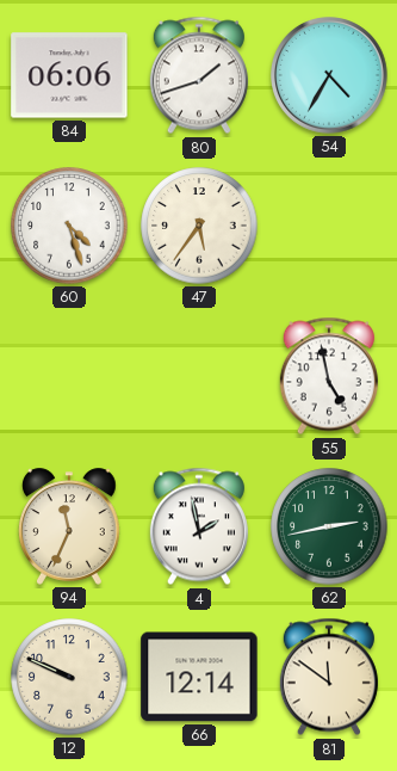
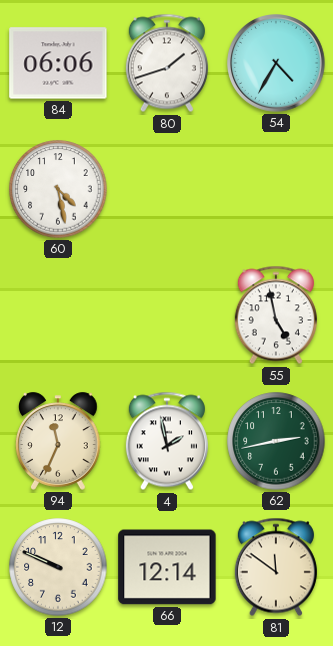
60: 4:27 -> 4:28 (58, 189)
47: 5:36 -> none (199, 226)
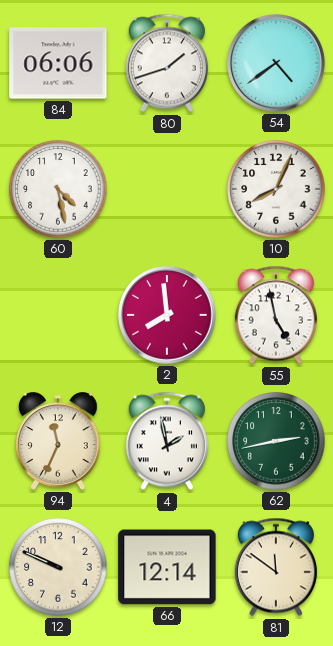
54: 4:35 -> 4:39 (276, 63)
10: none -> 8:04 (276, 189)
2: none -> 7:59 (167, 315)
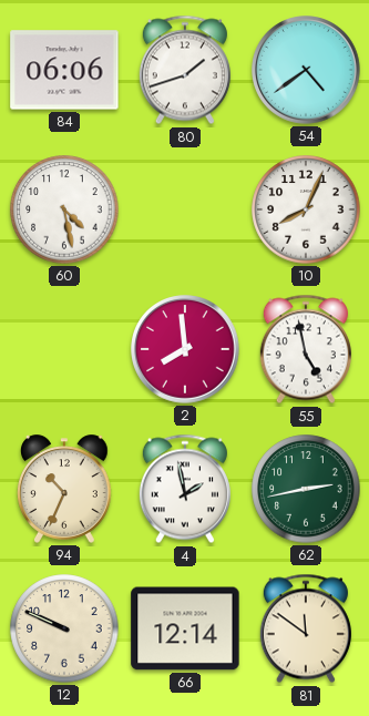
94: 11:34 -> 10:34 (65, 489)
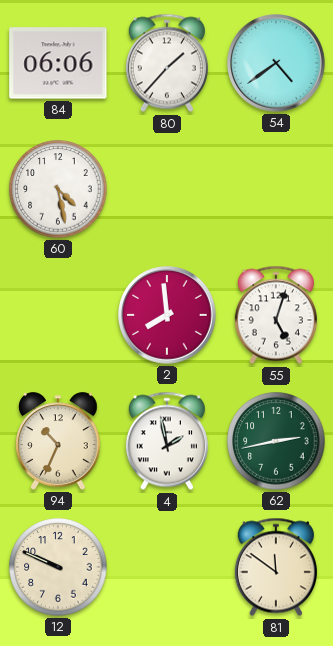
80: 1:42 -> 1:37 (167, 63)
10: 8:04 -> none (306, 209)
55: 4:58 -> 5:03 (276, 315)
66: 12:14 -> none (185, 628)
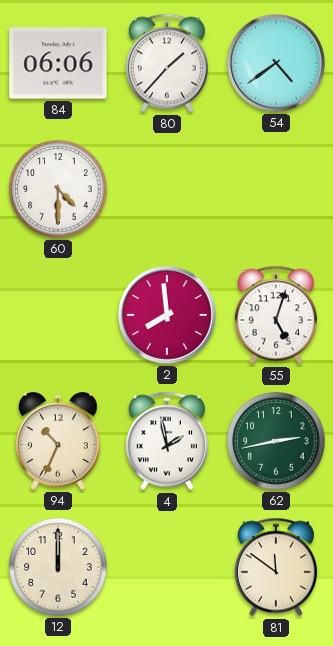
60: 4:28 -> 4:30 (58, 189)
12: 9:49 -> 12:00 (58, 567)
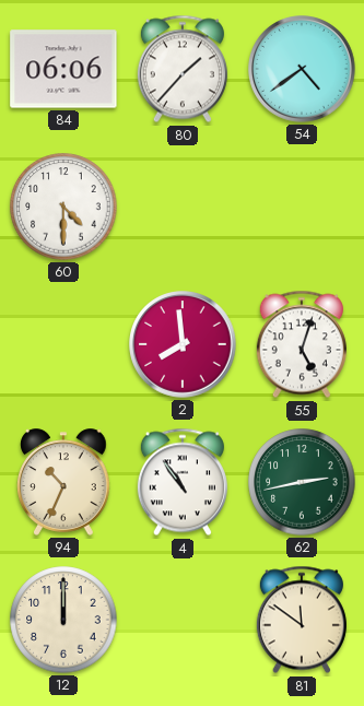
4: 1:58 -> 10:54 (183, 482)
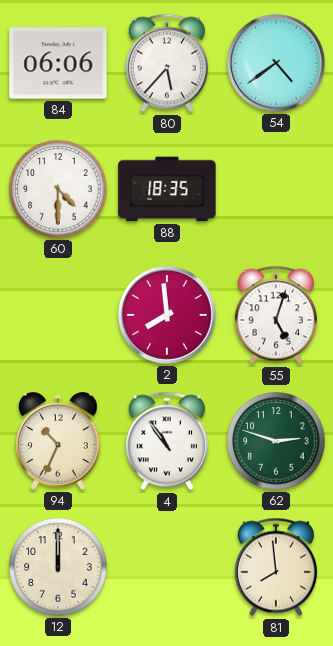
80: 1:37 -> 5:37 (167, 63)
88: none -> 18:35 (167, 189)
62: 2:43 -> 2:48 (276, 441)
81: 11:51 -> 7:59 (276, 567)
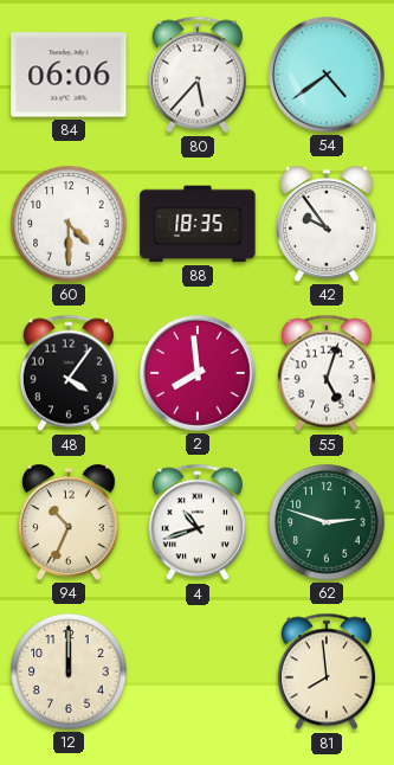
42: none -> 9:54 (328, 224)
48: none -> 4:06 (69, 373)
4: 10:54 -> 10:42 (198, 522)
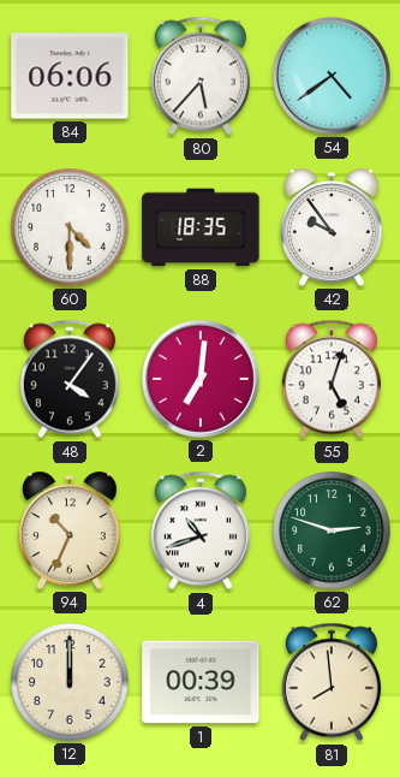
2: 7:59 -> 7:01 (201, 379)
1: none -> 00:39 (201, 682)
